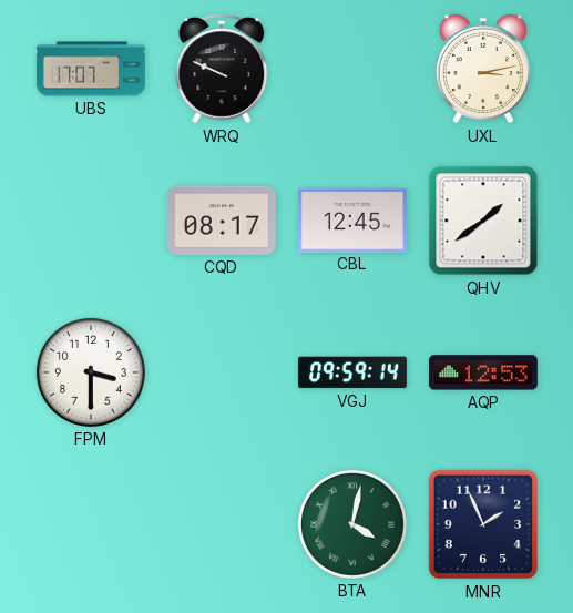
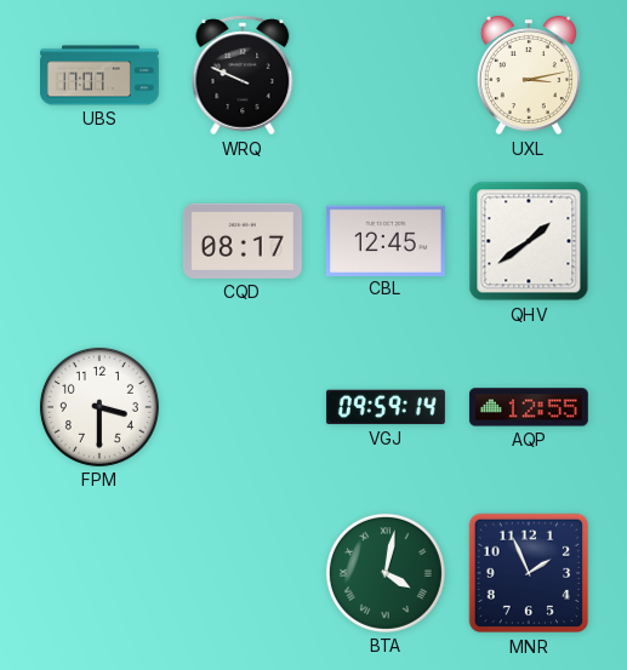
AQP: 12:53 -> 12:55 (529, 407)
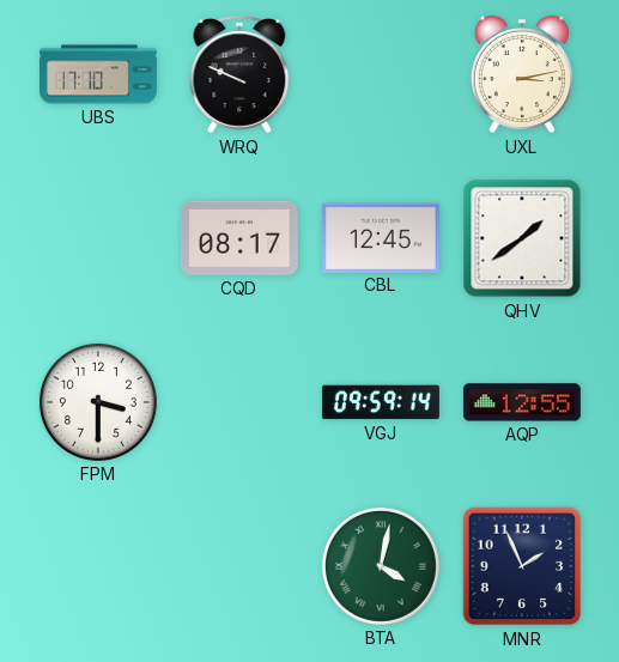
UBS: 17:07 -> 17:10 (99, 74)
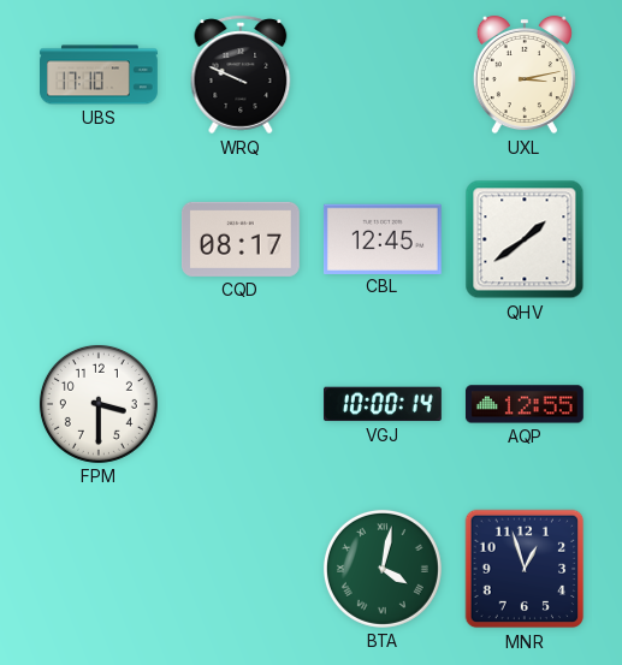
VGJ: 09:59 -> 10:00 (383, 404)
MNR: 1:56 -> 12:57 (525, 569)
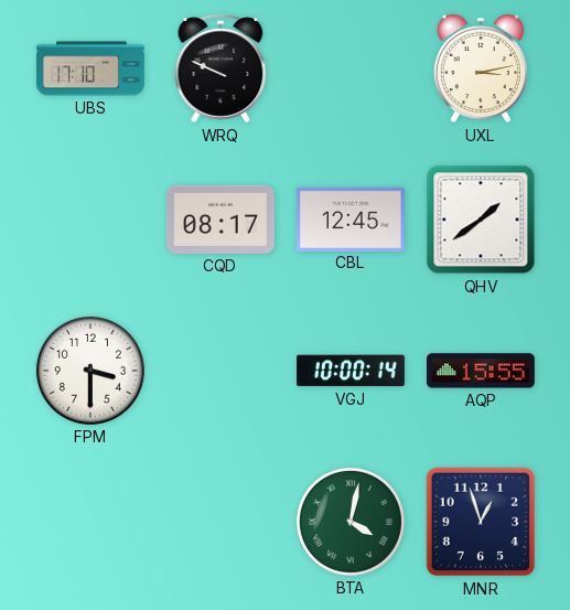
AQP: 12:55 -> 15:55 (481, 371)
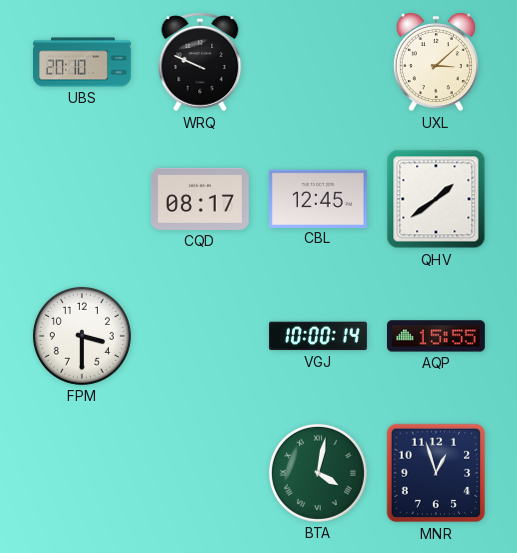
UBS: 17:10 -> 20:10 (83, 62)
UXL: 3:13 -> 3:08 (436, 62)
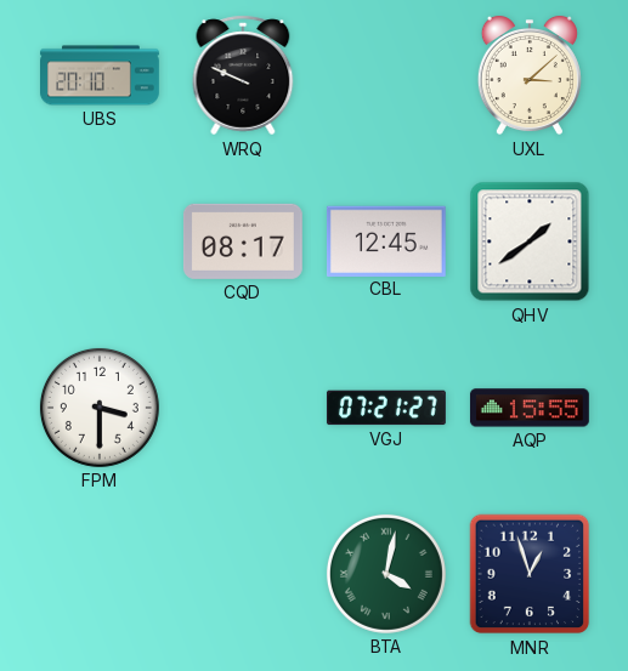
VGJ: 10:00 -> 07:21 (386, 408)
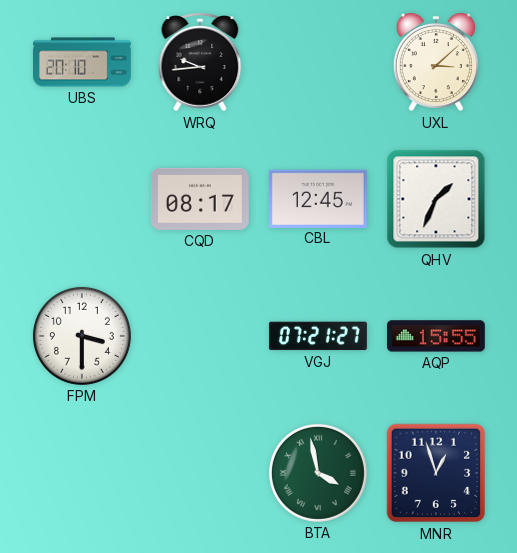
WRQ: 9:49 -> 9:44 (200, 62)
QHV: 1:39 -> 1:34 (436, 199)
BTA: 4:02 -> 3:58 (318, 473)
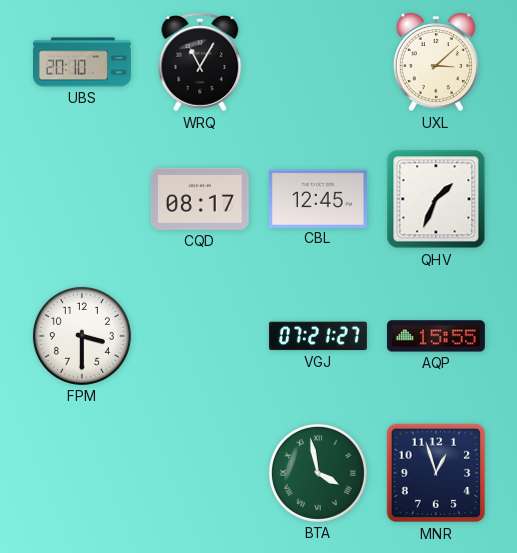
WRQ: 9:44 -> 11:05 (200, 62)
